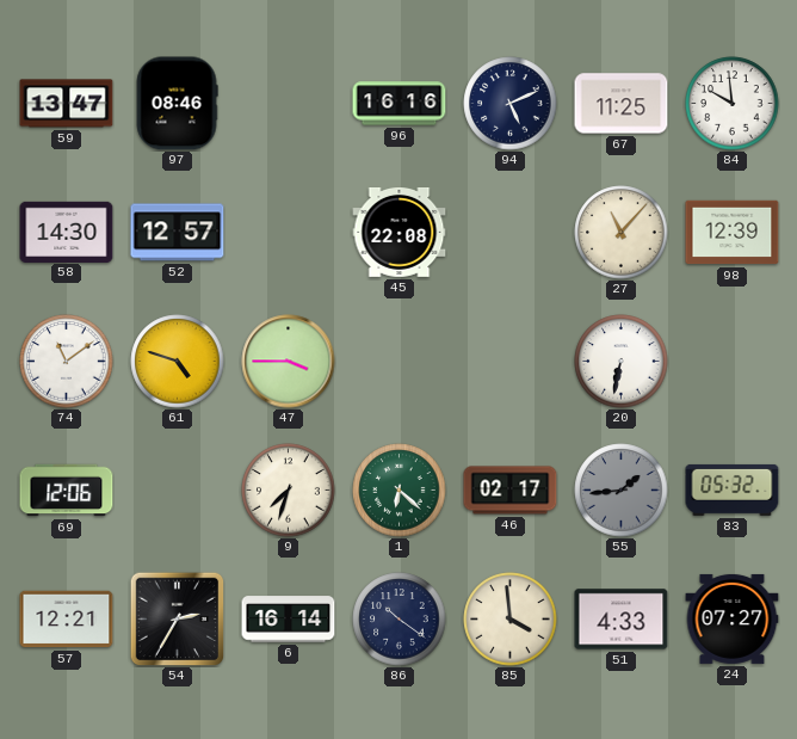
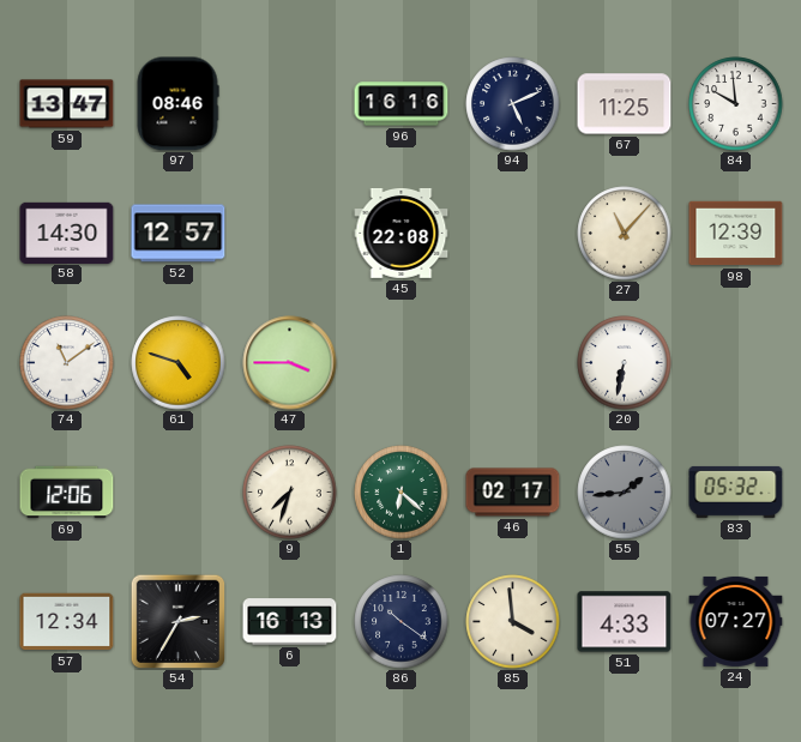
57: 12:21 -> 12:34 (67, 622)
6: 16:14 -> 16:13 (290, 622)
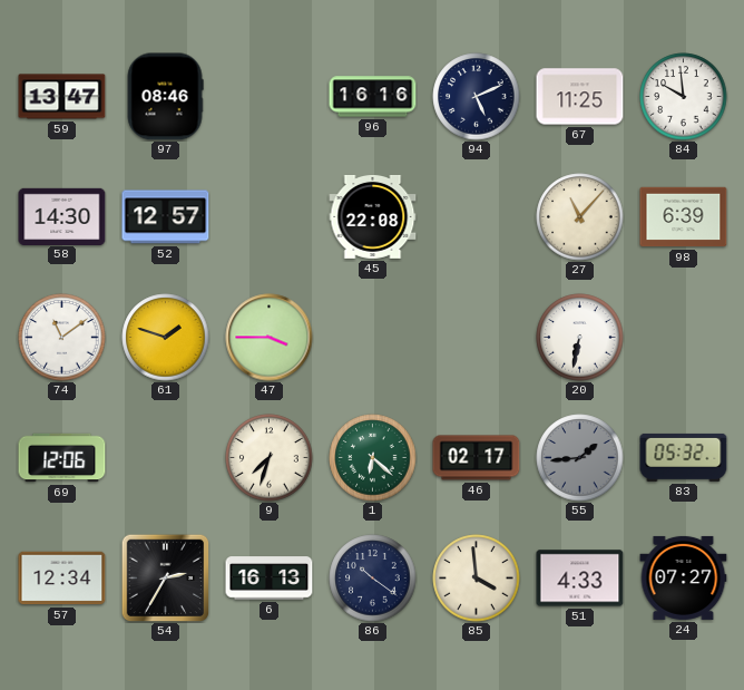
98: 12:39 -> 6:39 (684, 217)
61: 4:48 -> 1:48 (166, 338)
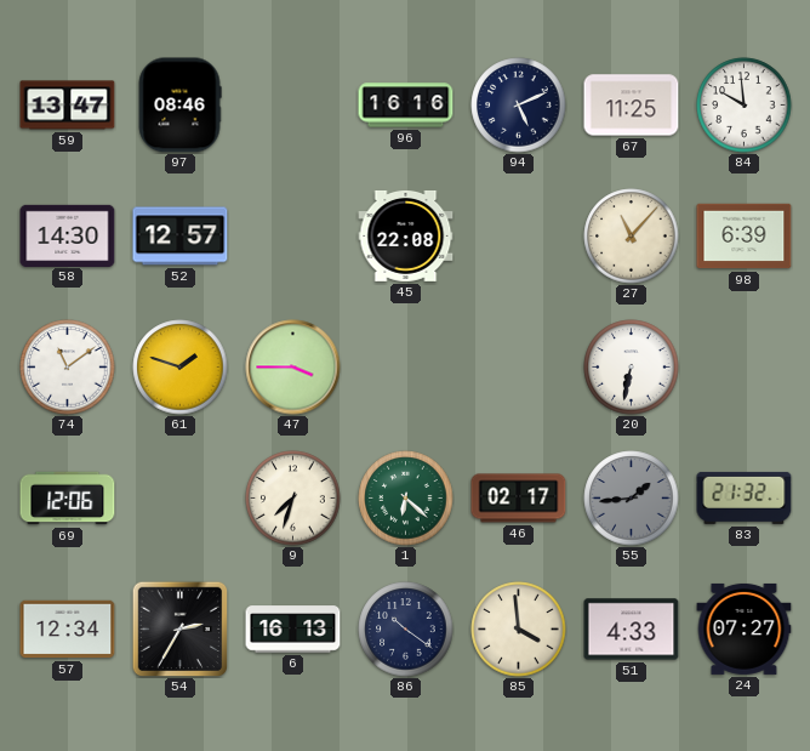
83: 05:32 -> 21:32 (745, 497)
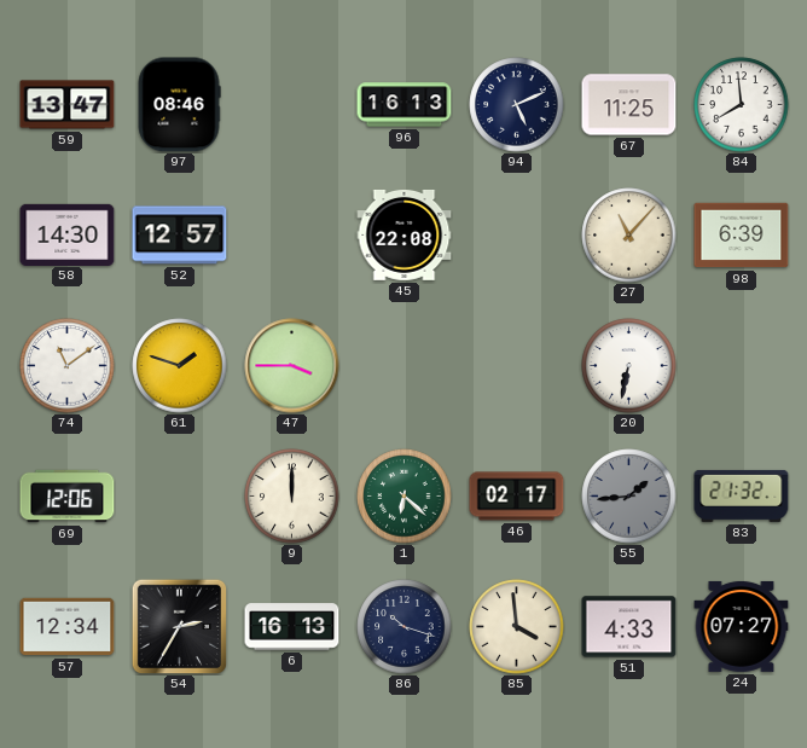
96: 16:16 -> 16:13 (405, 105)
84: 9:59 -> 7:59 (742, 105)
9: 7:33 -> 12:00 (292, 497)
86: 10:21 -> 10:18 (405, 627)
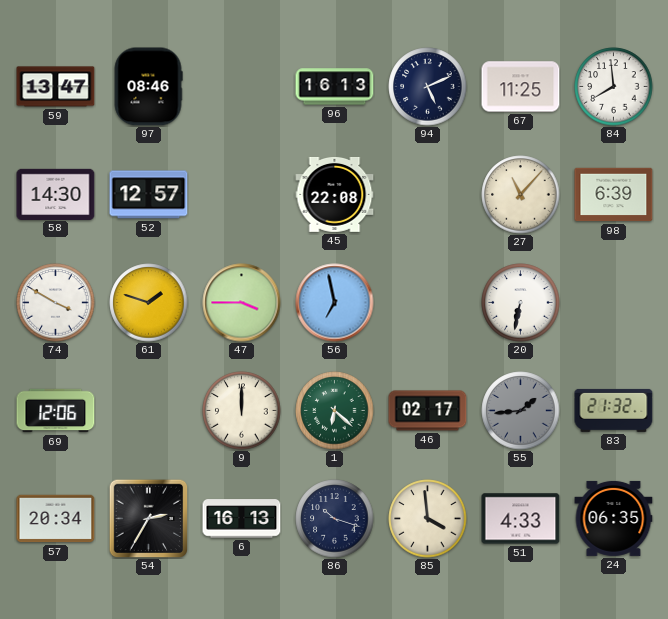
74: 11:09 -> 3:50 (56, 303)
56: none -> 6:58 (335, 303)
57: 12:34 -> 20:34 (56, 519)
24: 07:27 -> 06:35 (614, 518)
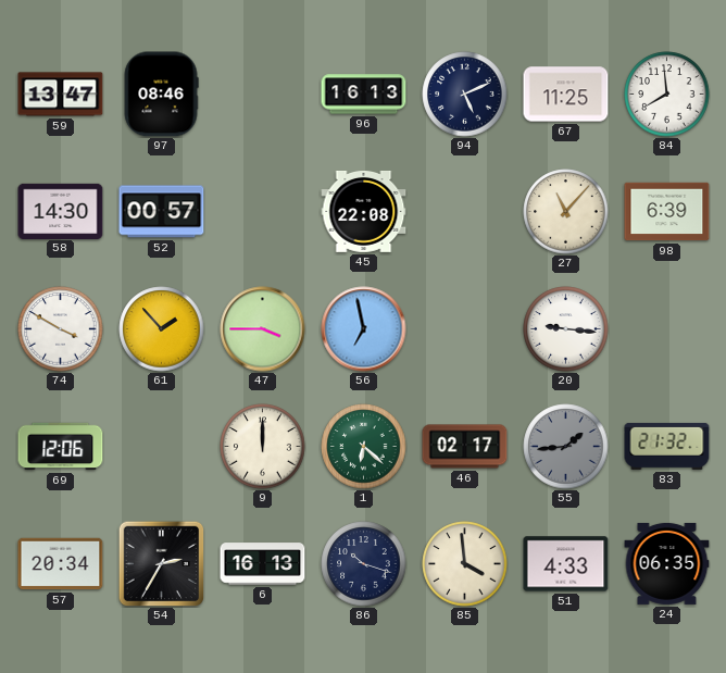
52: 12:57 -> 00:57 (162, 212)
61: 1:48 -> 1:53 (162, 329)
20: 6:32 -> 9:16 (566, 329)
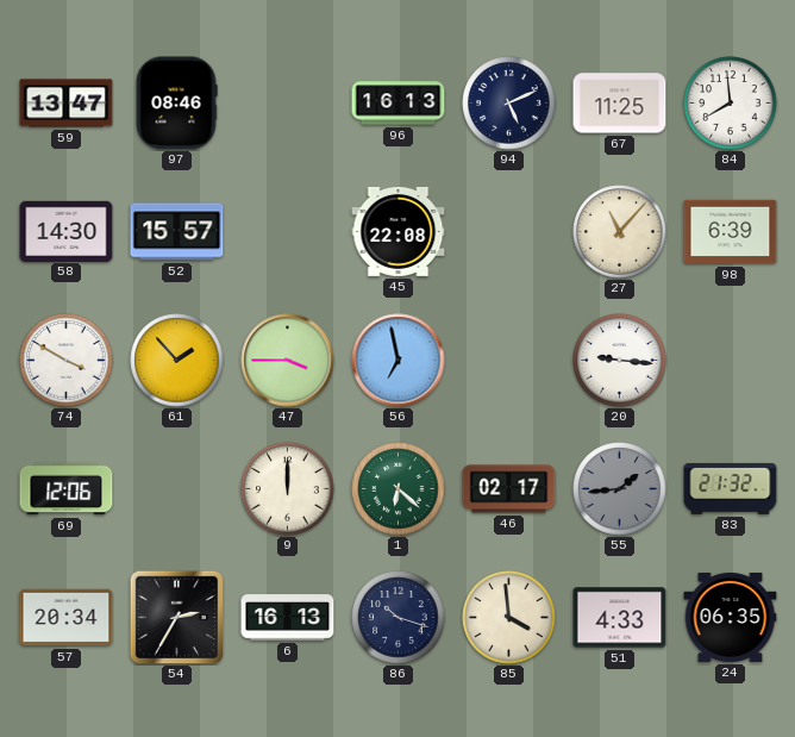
52: 00:57 -> 15:57 (177, 232)
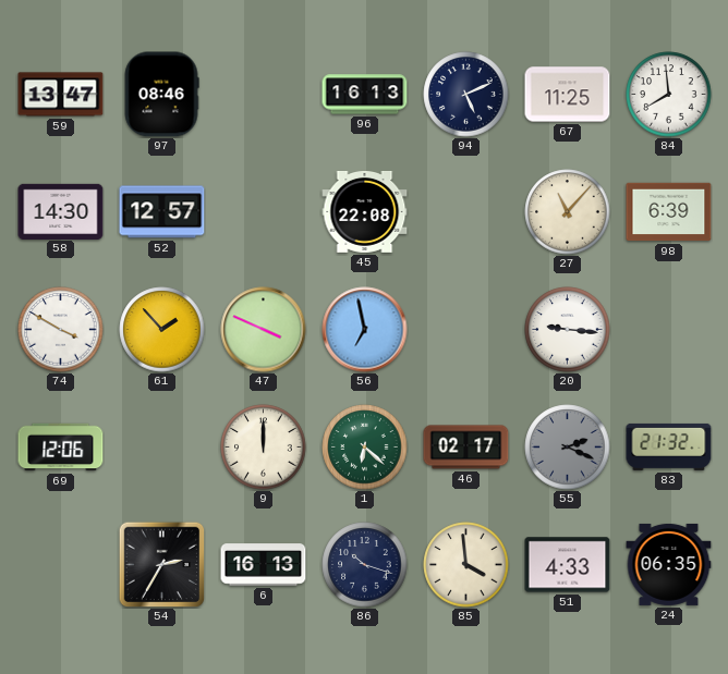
52: 15:57 -> 12:57 (162, 212)
47: 3:45 -> 3:49 (264, 330)
55: 1:44 -> 2:19 (568, 448)
57: 20:34 -> none (67, 618)
